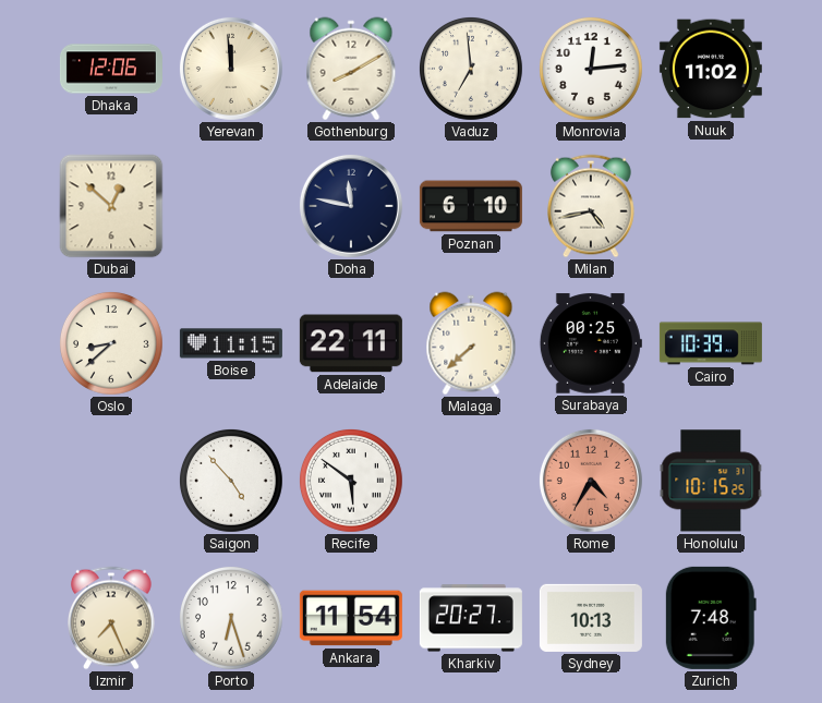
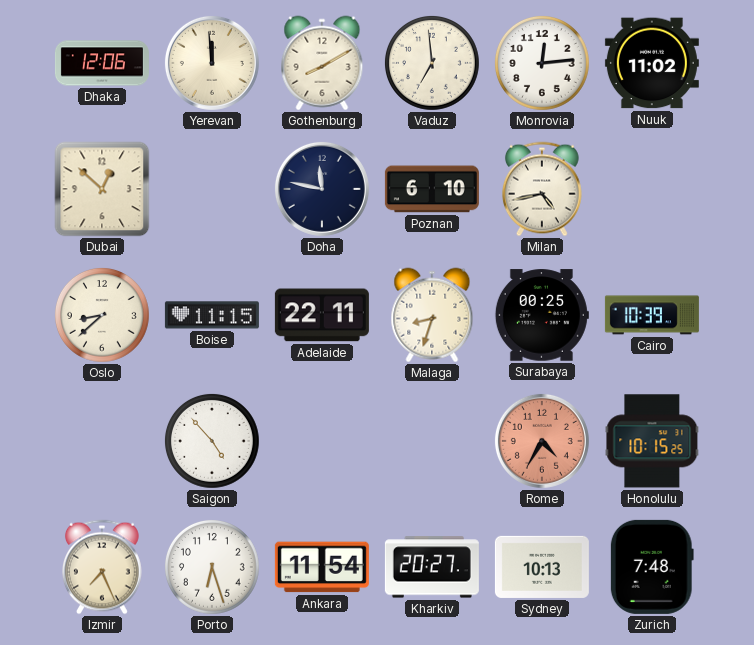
Malaga: 7:38 -> 8:33 (432, 315)
Recife: 5:51 -> none (352, 482)
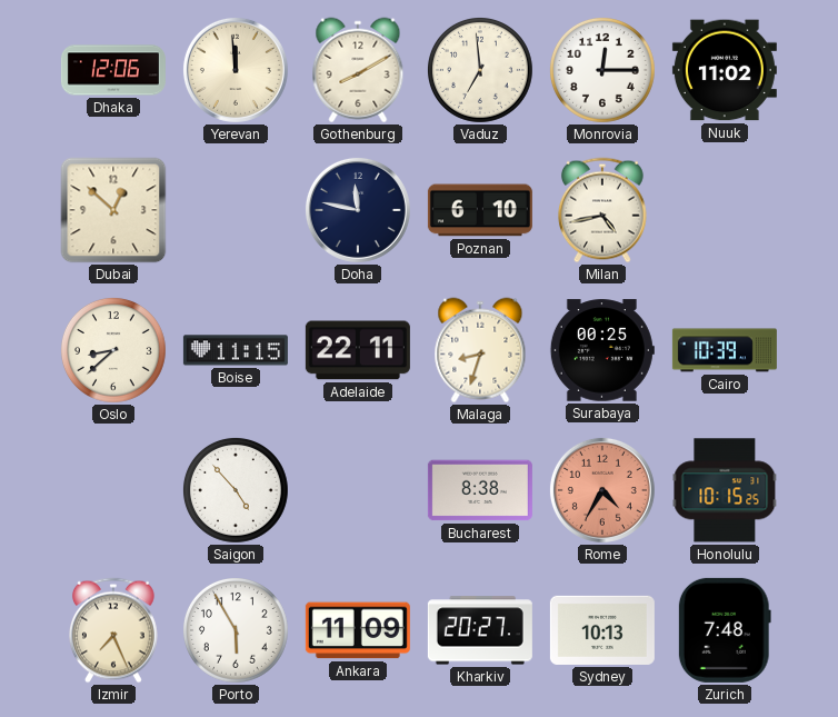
Monrovia: 12:14 -> 12:15 (603, 71)
Bucharest: none -> 8:38 (480, 490)
Porto: 6:27 -> 5:55 (237, 631)
Ankara: 11:54 -> 11:09 (358, 630)
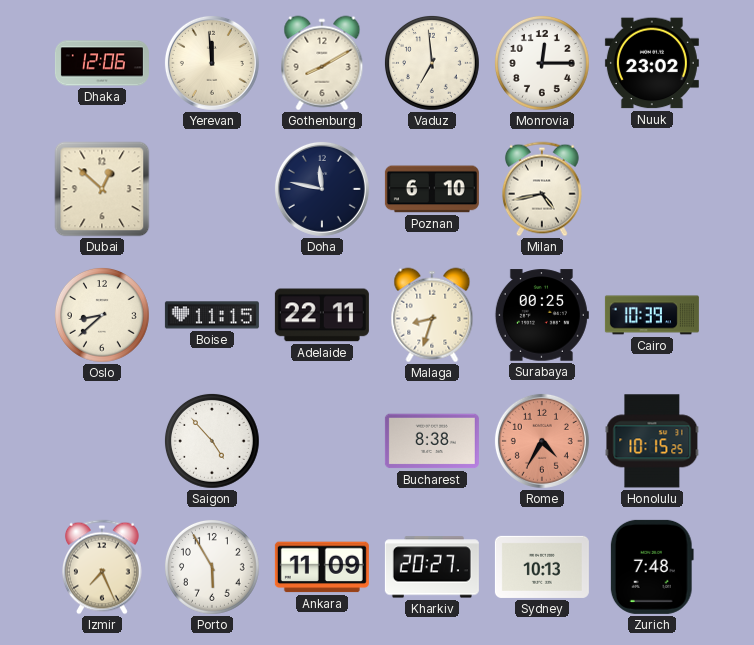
Nuuk: 11:02 -> 23:02 (652, 63)
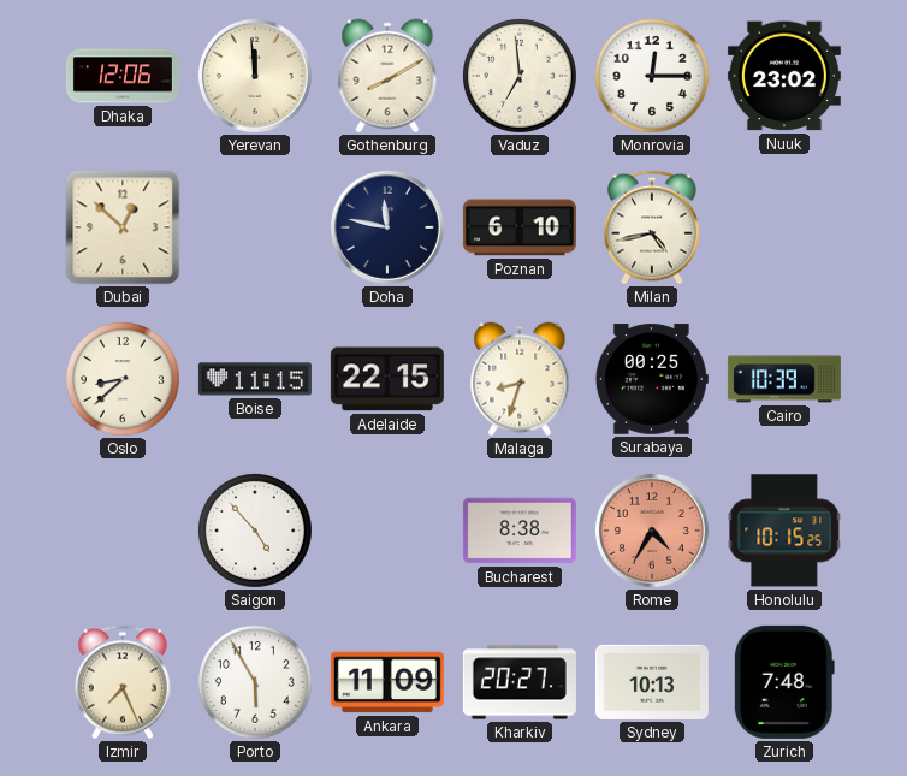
Adelaide: 22:11 -> 22:15 (387, 379)
